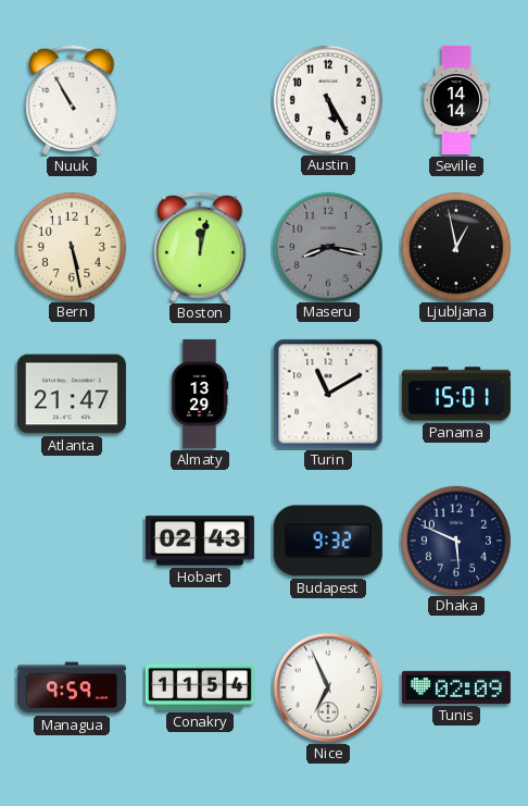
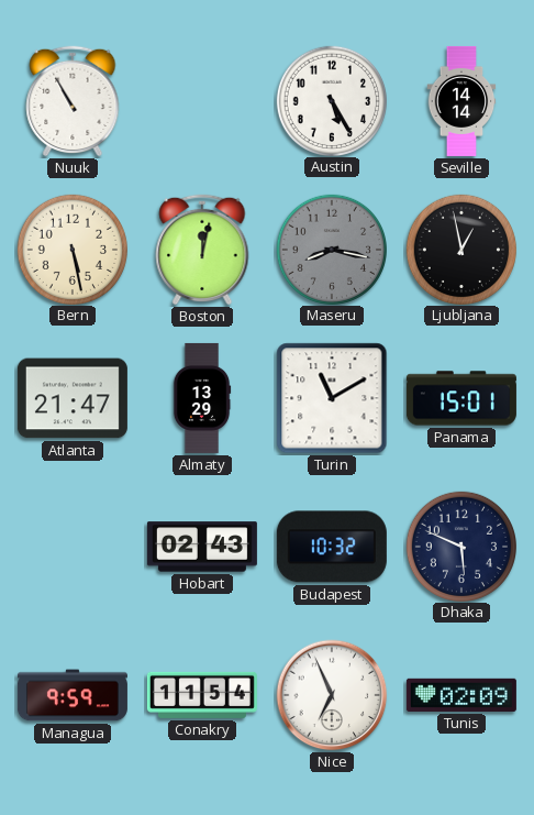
Budapest: 9:32 -> 10:32 (332, 547)
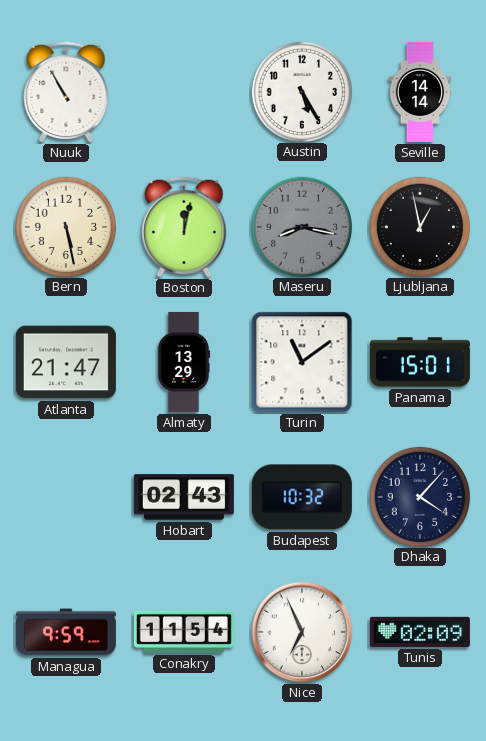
Turin: 11:10 -> 11:09 (302, 362)
Dhaka: 5:49 -> 4:07 (419, 496)
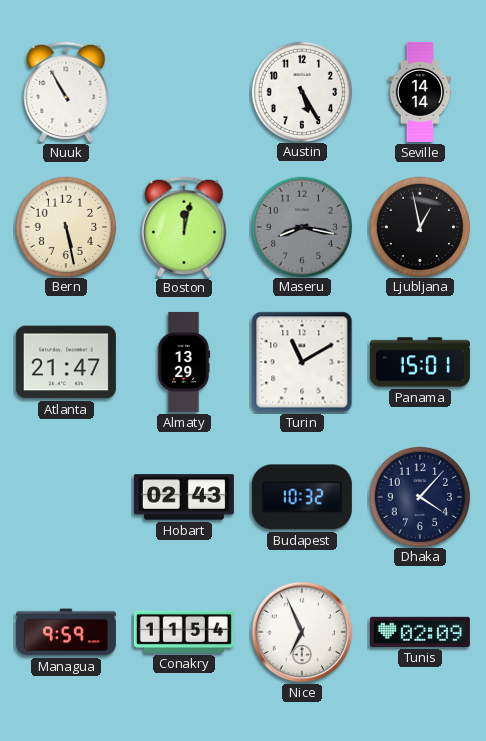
Turin: 11:09 -> 11:10 (302, 362)
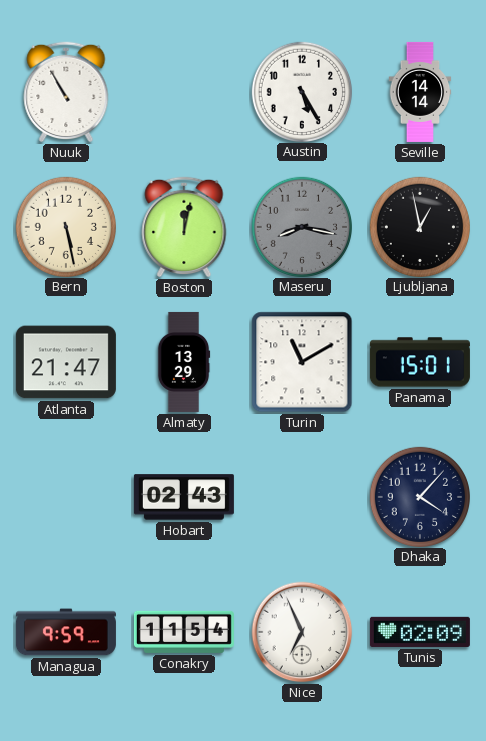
Budapest: 10:32 -> none (302, 497)
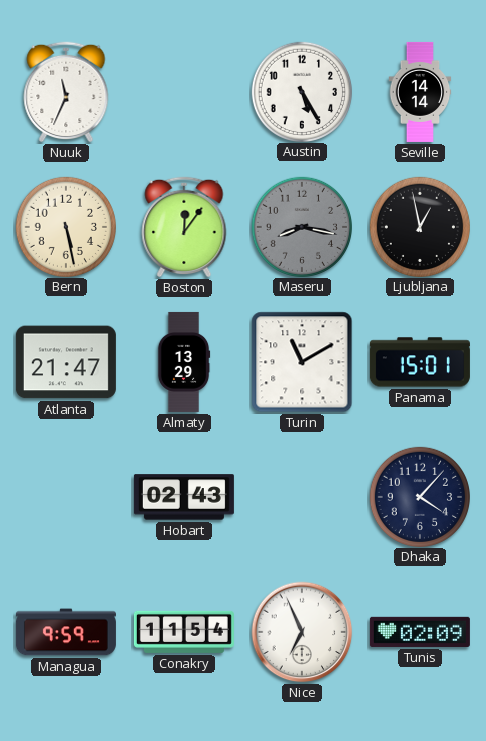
Nuuk: 10:55 -> 11:34 (66, 92)
Boston: 12:02 -> 12:06 (184, 227)
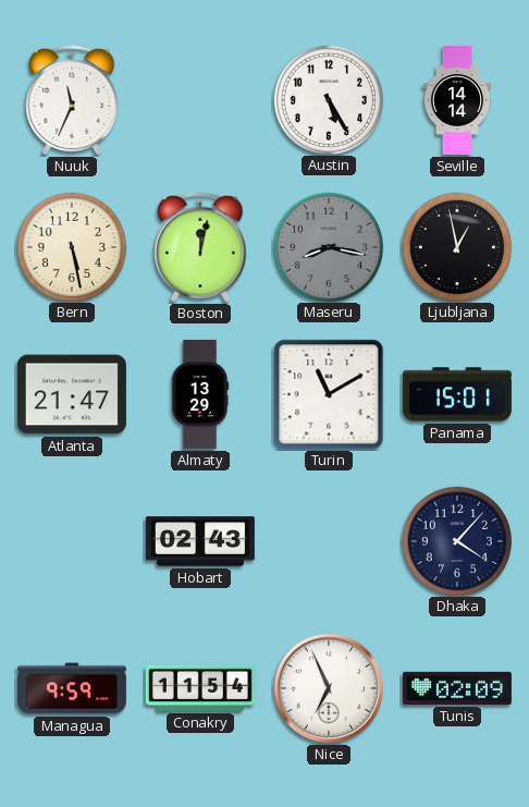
Boston: 12:06 -> 12:02 (200, 247)
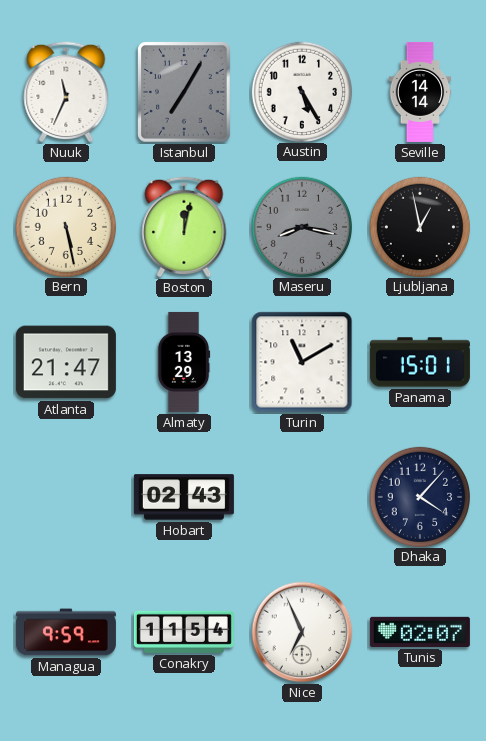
Istanbul: none -> 7:05 (185, 92)
Tunis: 02:09 -> 02:07 (420, 632)
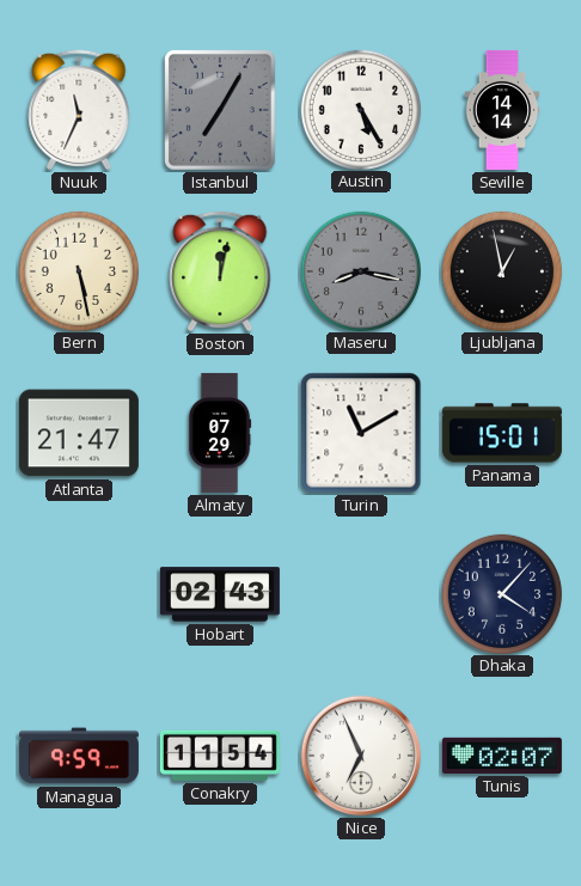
Almaty: 13:29 -> 07:29 (220, 433)
